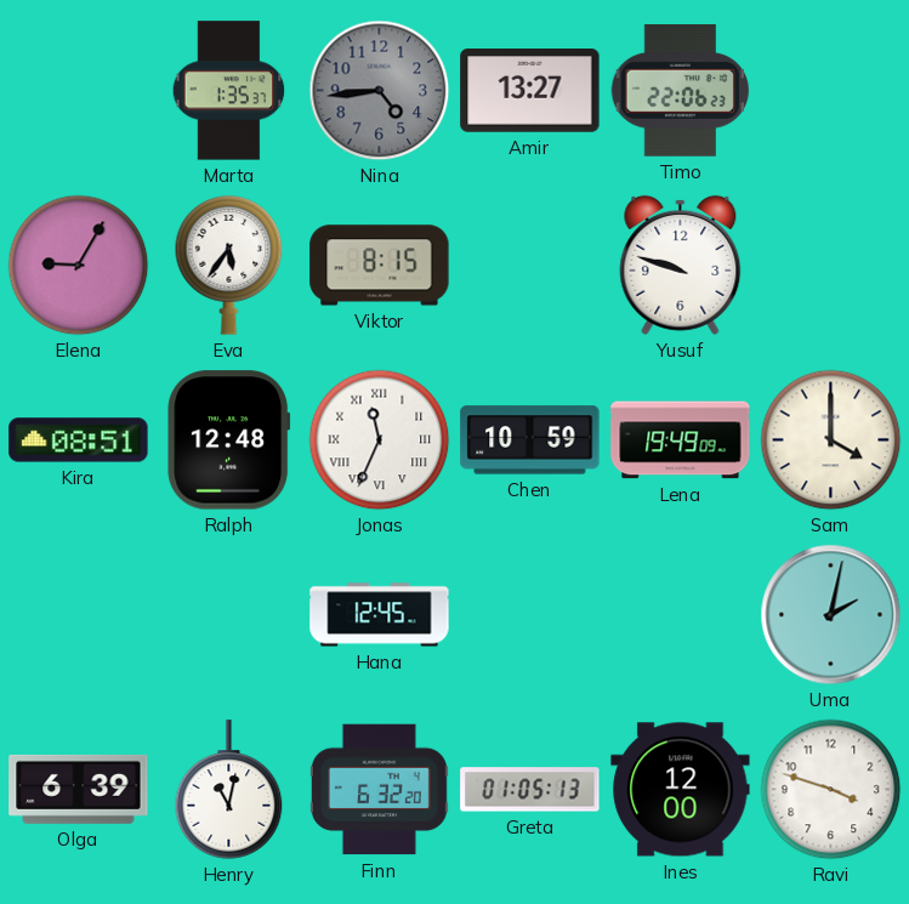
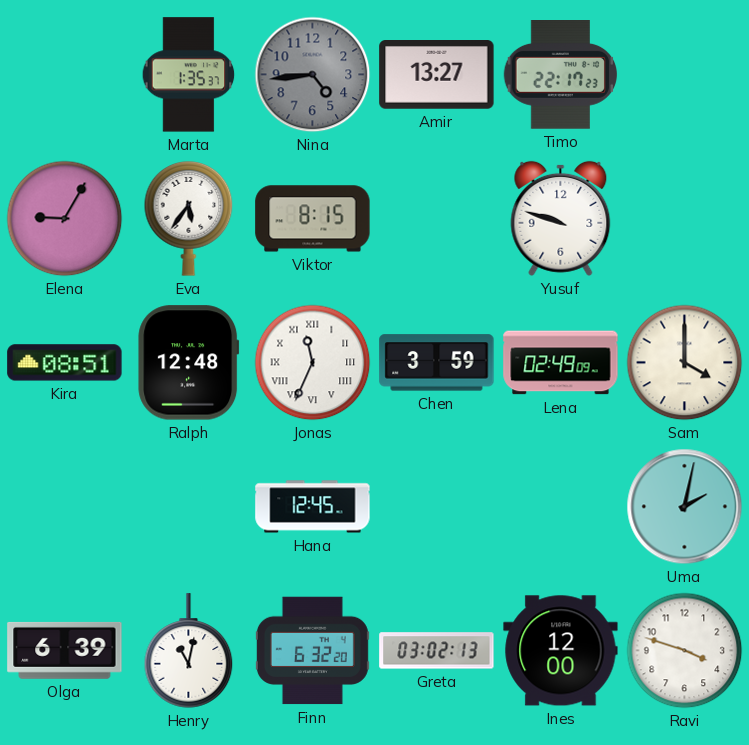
Timo: 22:06 -> 22:17 (560, 75)
Chen: 10:59 -> 3:59 (437, 363)
Lena: 19:49 -> 02:49 (561, 363)
Greta: 01:05 -> 03:02 (437, 651)
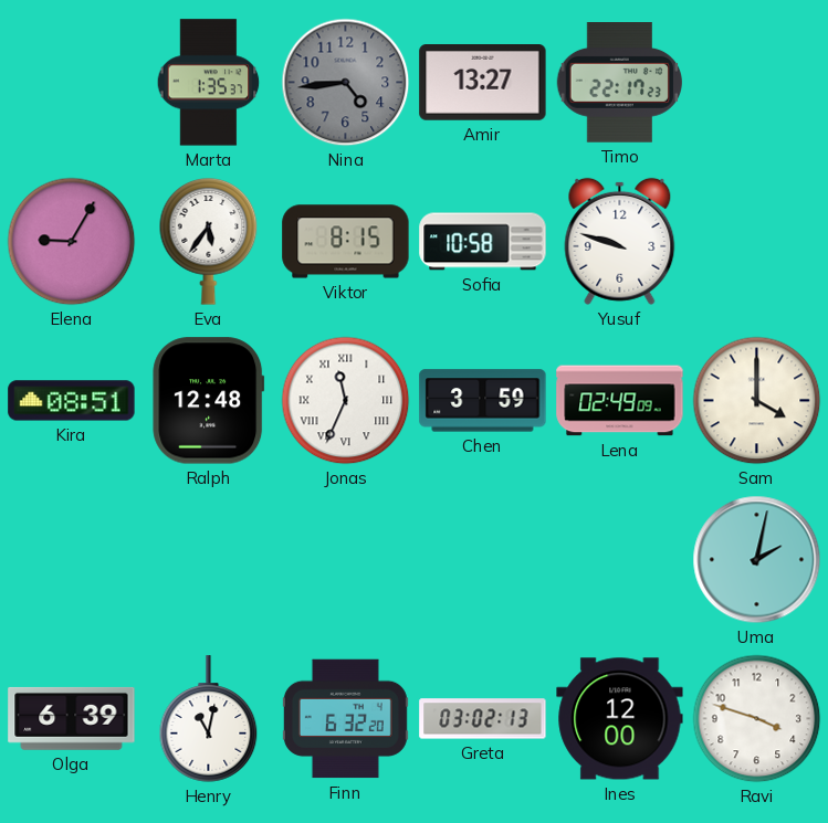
Sofia: none -> 10:58 (483, 242)
Hana: 12:45 -> none (313, 507)
